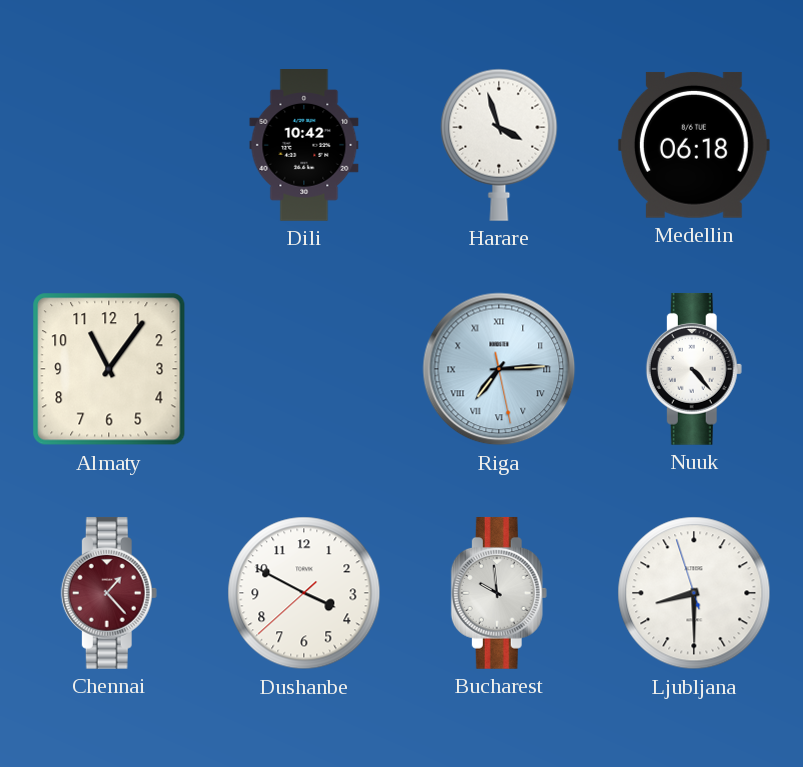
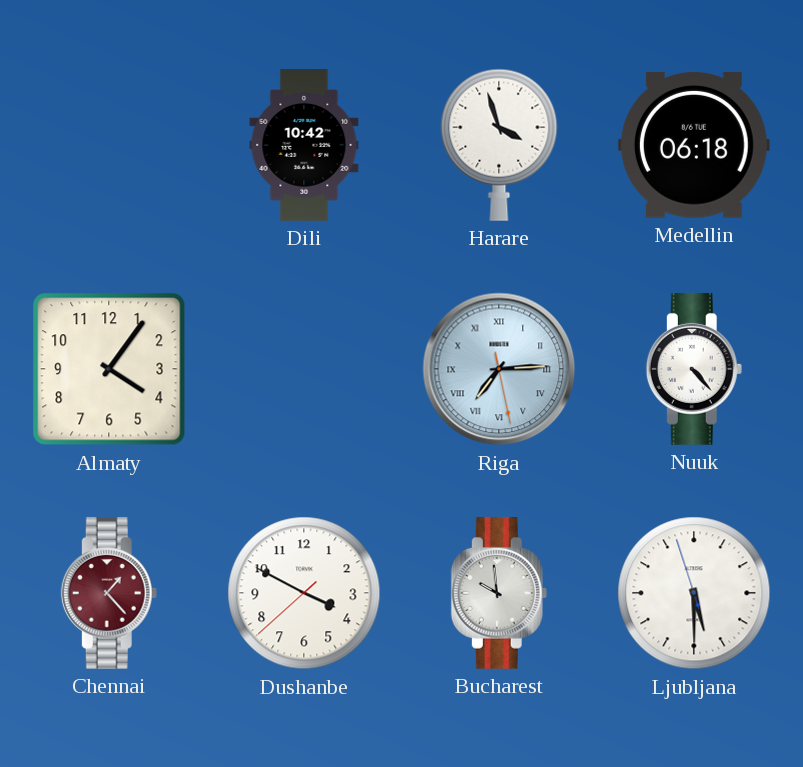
Almaty: 11:06 -> 4:06 (109, 369)
Ljubljana: 8:29 -> 5:29 (694, 593)
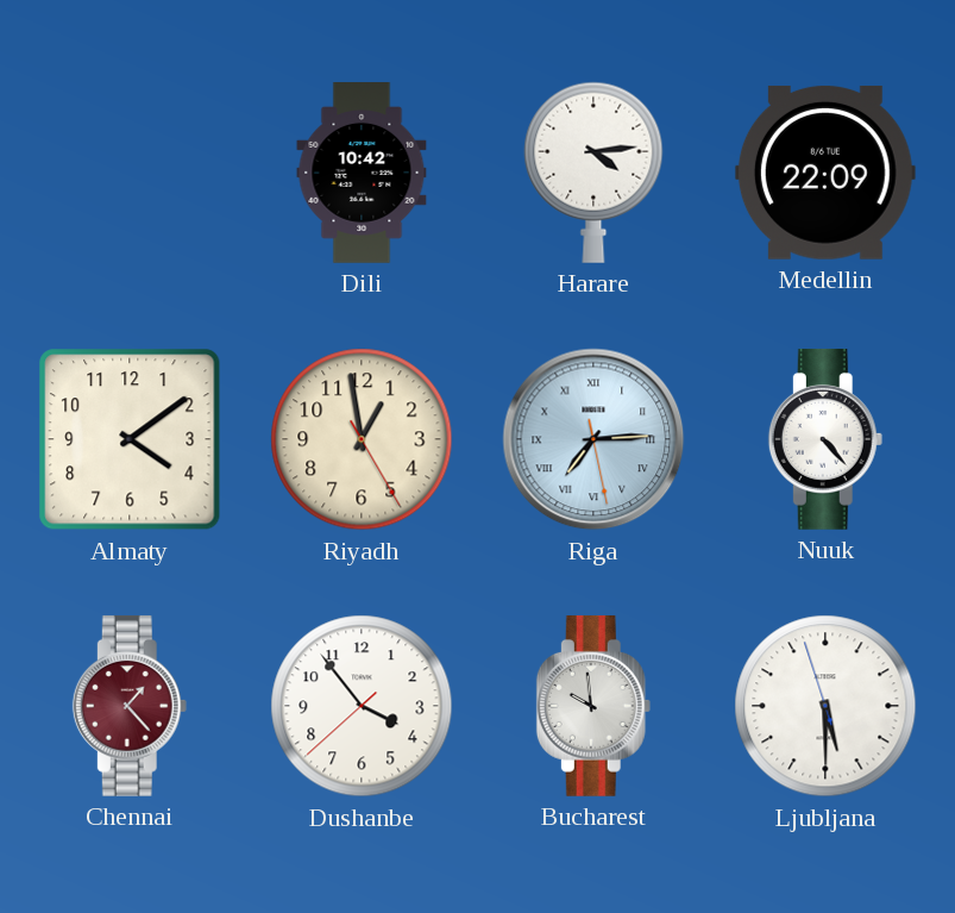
Harare: 3:57 -> 4:14 (593, 173)
Medellin: 06:18 -> 22:09 (825, 173)
Almaty: 4:06 -> 4:09 (130, 439)
Riyadh: none -> 12:58 (362, 439)
Dushanbe: 3:49 -> 3:53 (362, 706)
